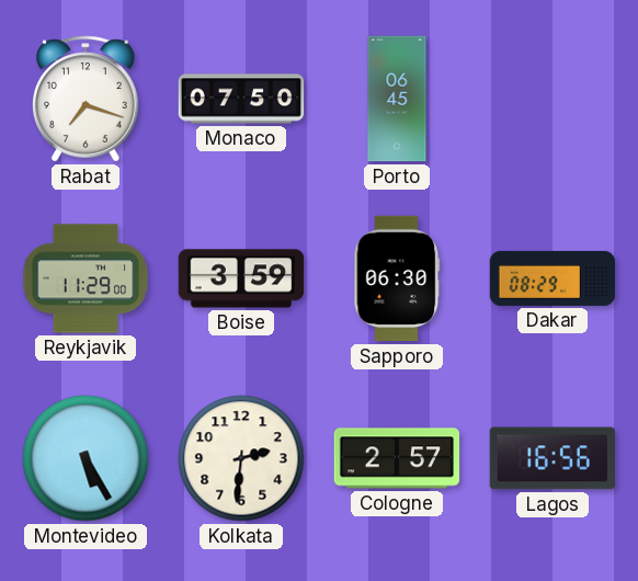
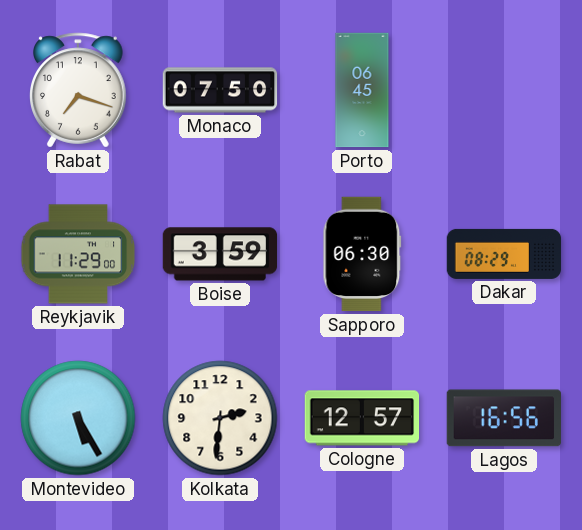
Cologne: 2:57 -> 12:57 (362, 418)
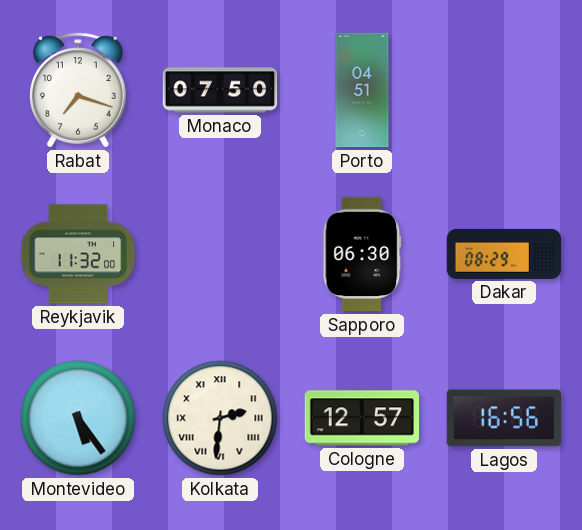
Porto: 06:45 -> 04:51 (362, 90)
Reykjavik: 11:29 -> 11:32 (78, 254)
Boise: 3:59 -> none (220, 254)
Montevideo: 5:25 -> 5:24 (78, 418)
Kolkata numerals: Arabic -> Roman (220, 418)
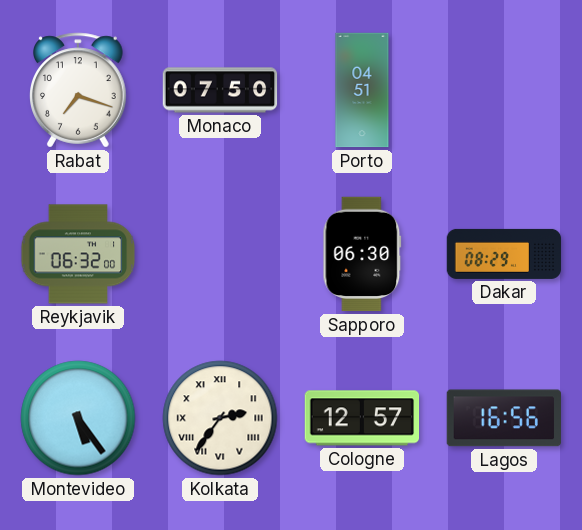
Reykjavik: 11:32 -> 06:32 (78, 254)
Kolkata: 2:31 -> 2:36 (220, 418)
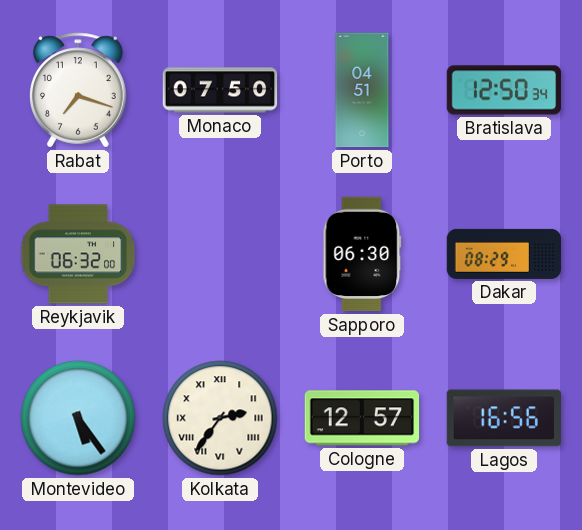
Bratislava: none -> 12:50 (504, 90)
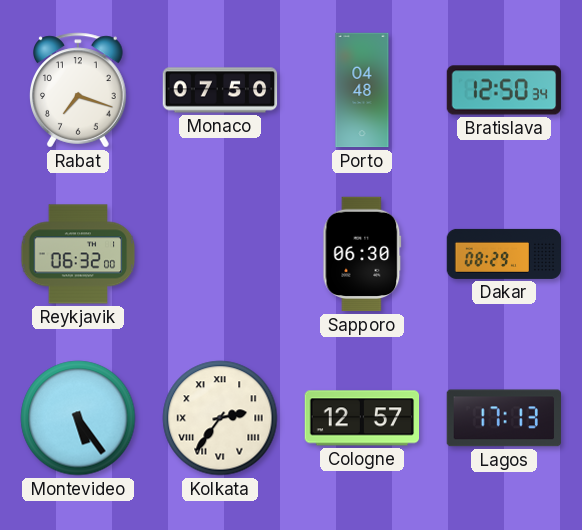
Porto: 04:51 -> 04:48 (362, 90)
Lagos: 16:56 -> 17:13 (503, 418)
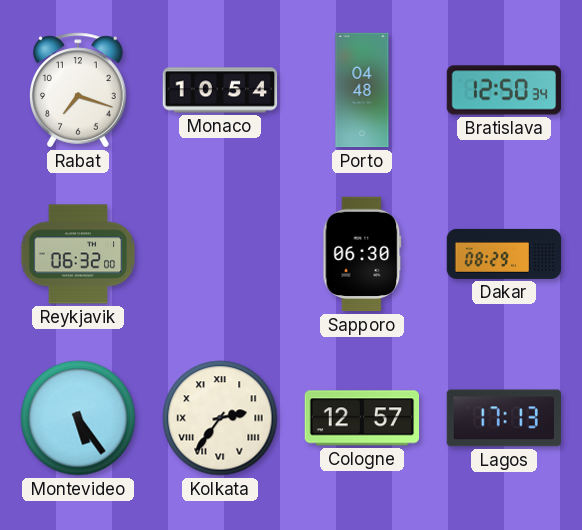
Monaco: 07:50 -> 10:54 (220, 90)
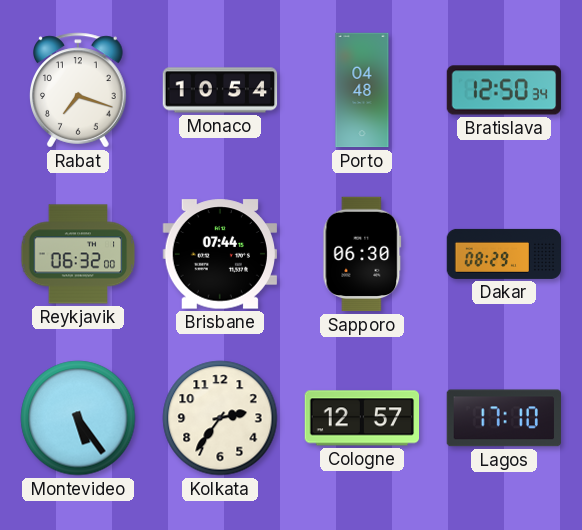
Brisbane: none -> 07:44 (219, 254)
Kolkata numerals: Roman -> Arabic (220, 418)
Lagos: 17:13 -> 17:10 (503, 418)
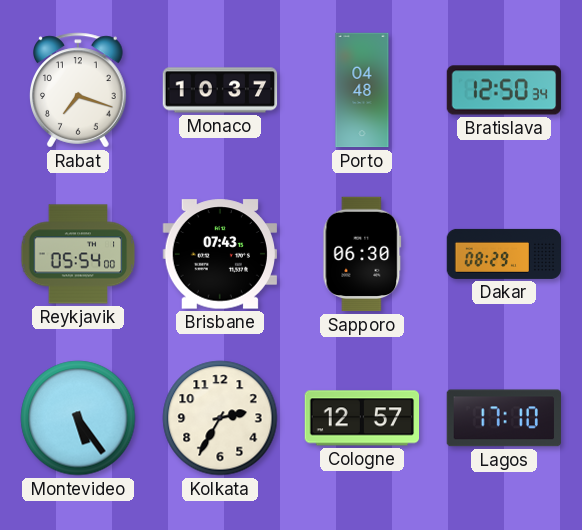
Monaco: 10:54 -> 10:37 (220, 90)
Reykjavik: 06:32 -> 05:54 (78, 254)
Brisbane: 07:44 -> 07:43 (219, 254)
Kolkata: 2:36 -> 2:35 (220, 418)
